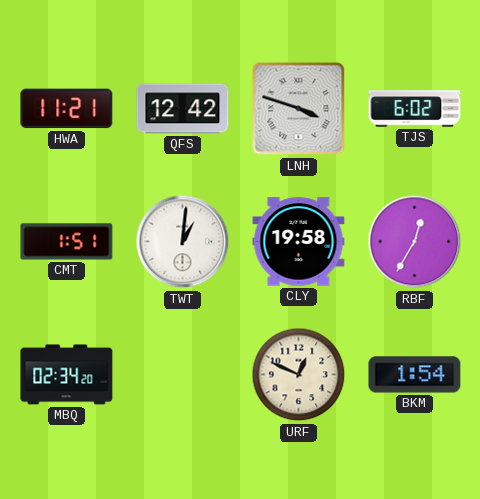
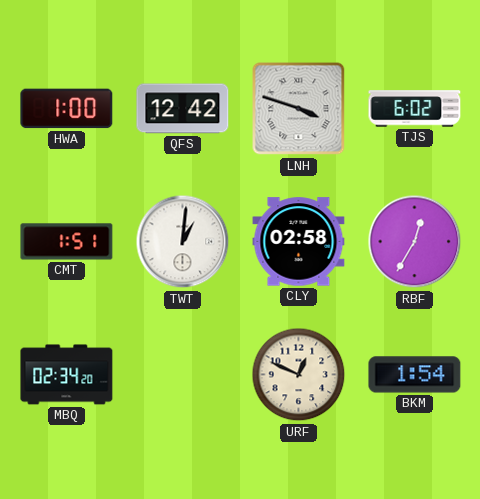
HWA: 11:21 -> 1:00 (67, 109)
CLY: 19:58 -> 02:58 (299, 242)
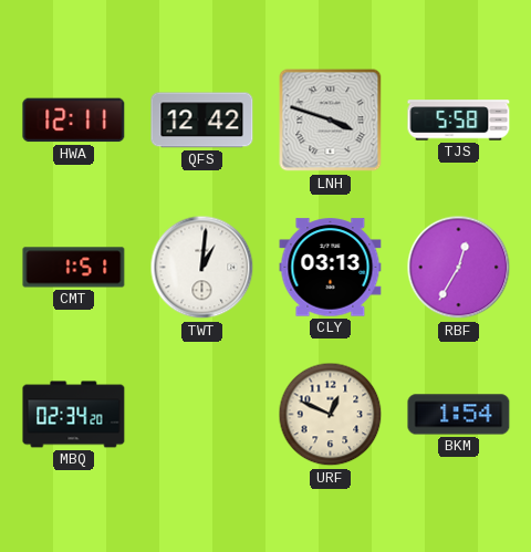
HWA: 1:00 -> 12:11 (74, 121)
TJS: 6:02 -> 5:58 (459, 121)
CLY: 02:58 -> 03:13 (331, 268)
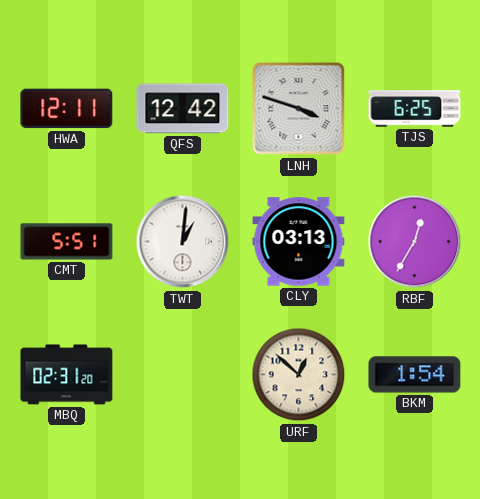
TJS: 5:58 -> 6:25 (415, 109)
CMT: 1:51 -> 5:51 (67, 242)
MBQ: 02:34 -> 02:31 (67, 375)
URF: 12:49 -> 12:52 (299, 375)
